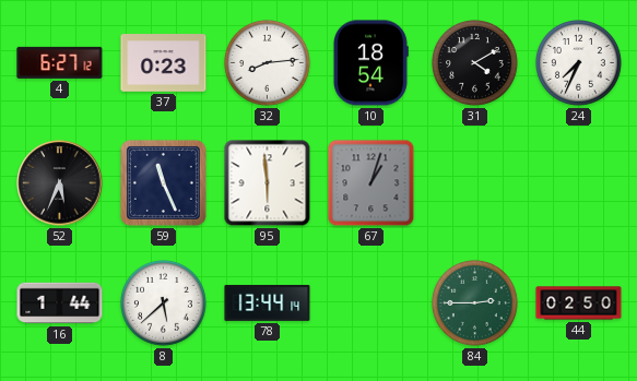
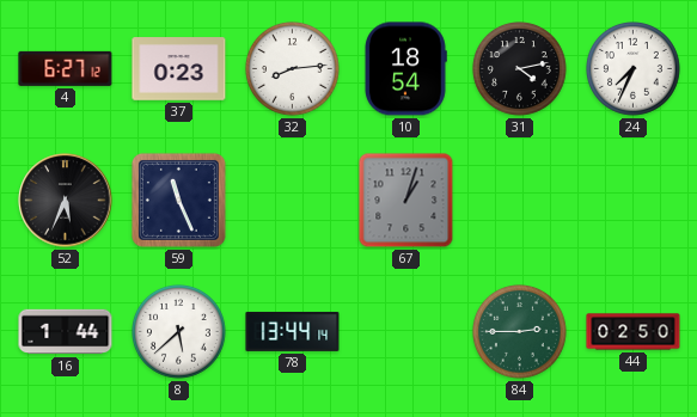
31: 4:10 -> 4:13 (520, 69)
95: 5:59 -> none (268, 183)
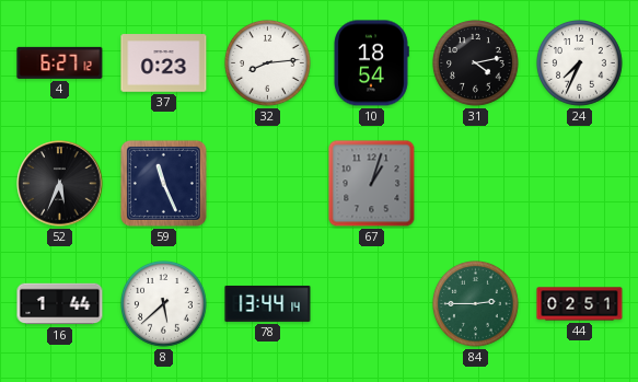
44: 02:50 -> 02:51 (580, 304)
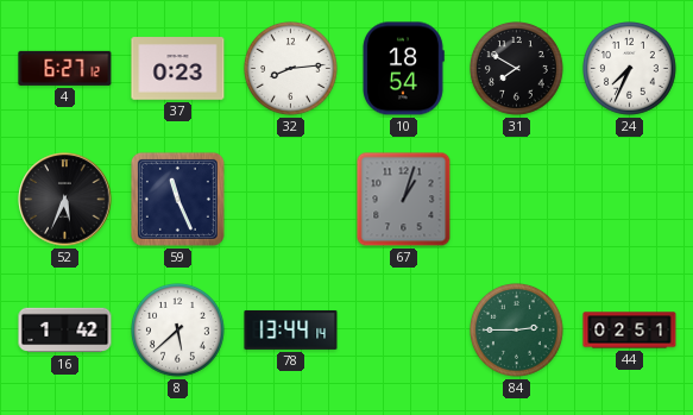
31: 4:13 -> 7:50 (517, 69)
16: 1:44 -> 1:42 (65, 331)
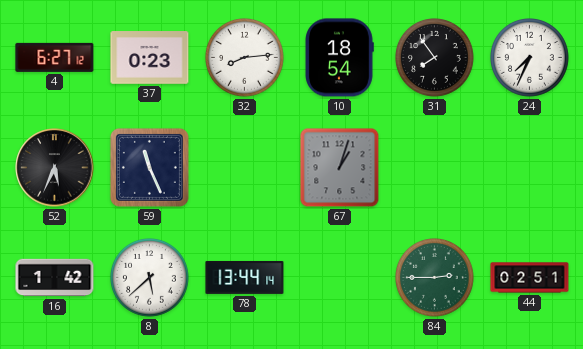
31: 7:50 -> 7:54 (435, 58)
